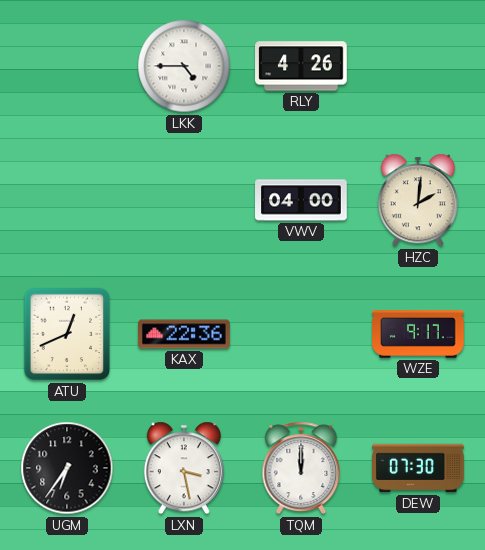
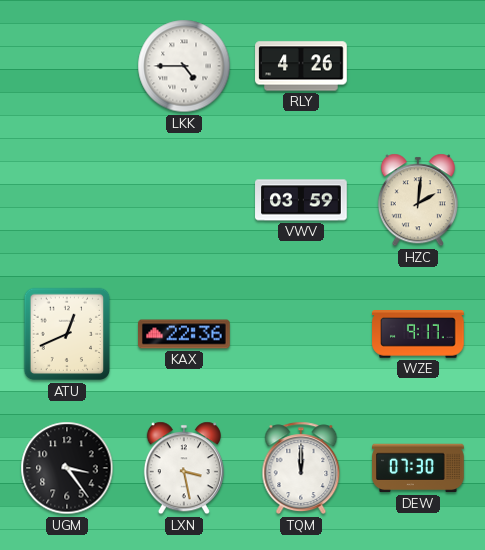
VWV: 04:00 -> 03:59 (301, 200)
UGM: 6:36 -> 3:24 (67, 468)
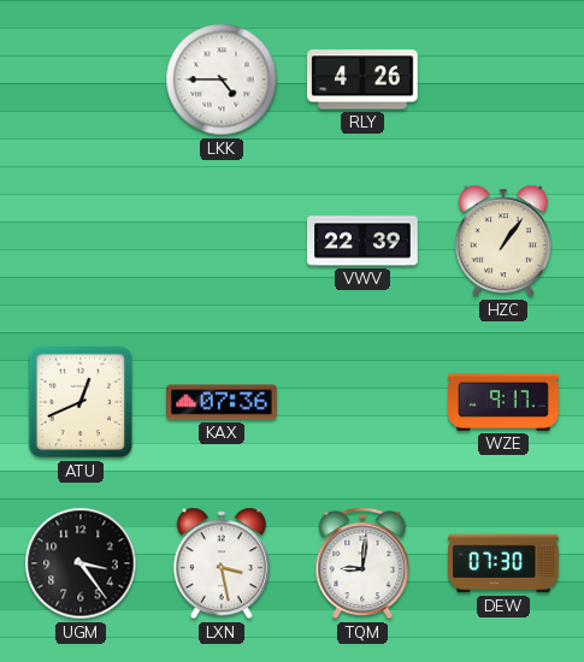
VWV: 03:59 -> 22:39 (362, 241)
HZC: 2:01 -> 1:06 (503, 241)
KAX: 22:36 -> 07:36 (222, 402)
TQM: 12:00 -> 9:01 (362, 563)
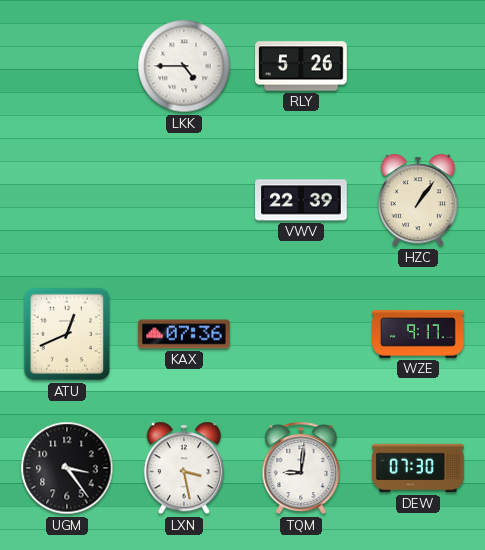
RLY: 4:26 -> 5:26 (301, 66)
